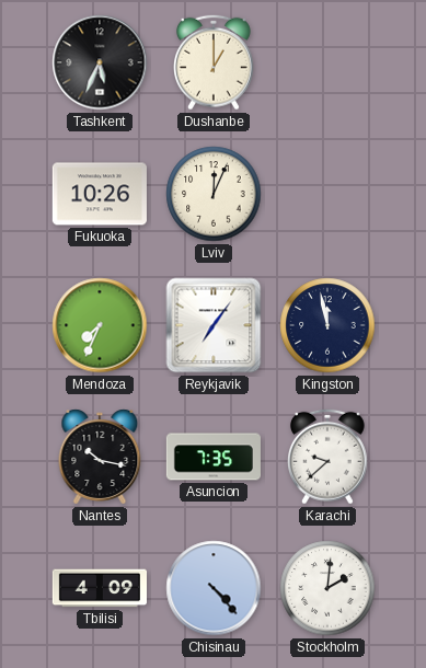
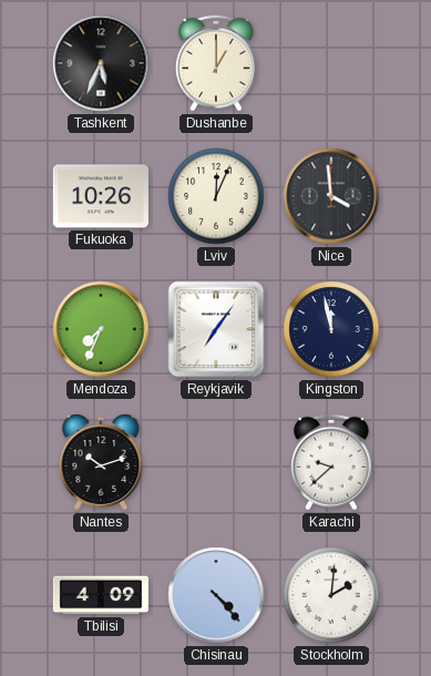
Nice: none -> 3:59 (331, 196)
Nantes: 10:17 -> 10:12 (101, 462)
Asuncion: 7:35 -> none (214, 457)
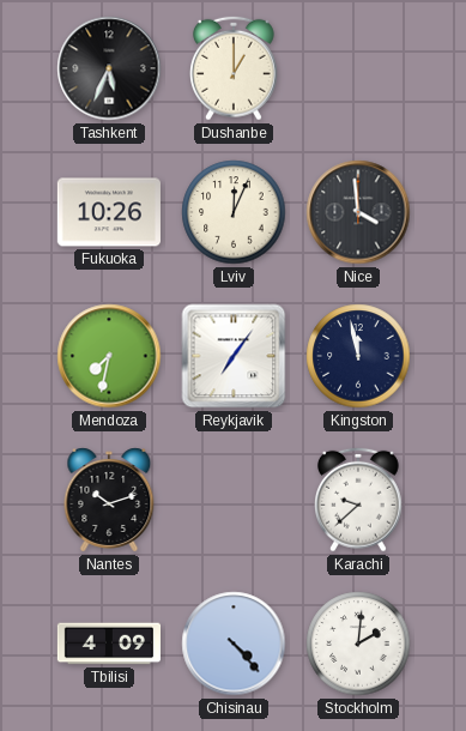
Mendoza: 7:34 -> 7:32 (109, 356)
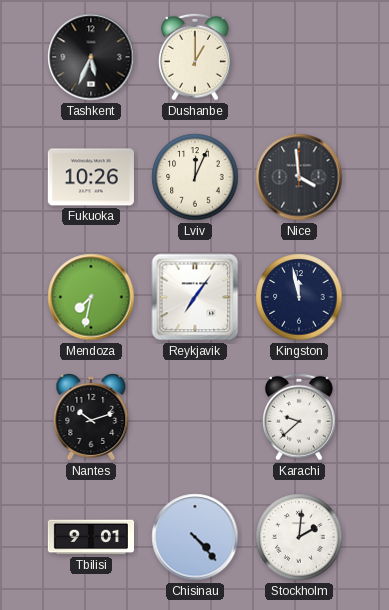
Tbilisi: 4:09 -> 9:01 (90, 537)
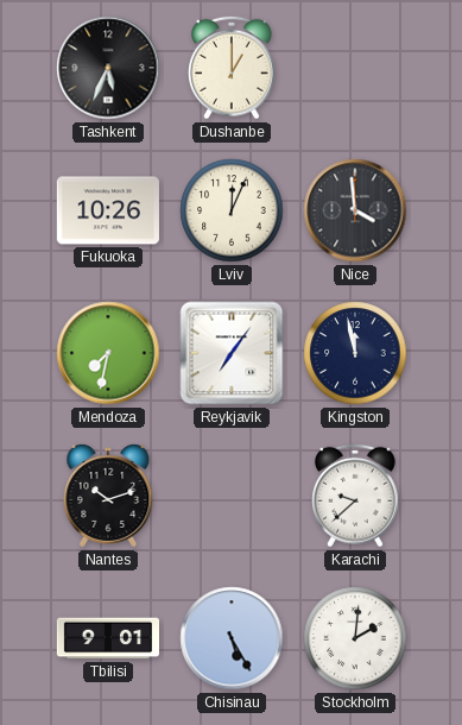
Chisinau: 4:23 -> 5:25 (232, 638)
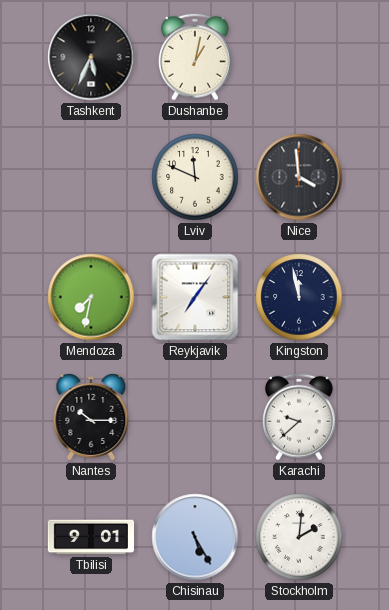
Dushanbe: 1:00 -> 1:02 (196, 57)
Fukuoka: 10:26 -> none (108, 210)
Lviv: 12:04 -> 11:49 (195, 177)
Nantes: 10:12 -> 10:15 (91, 417)
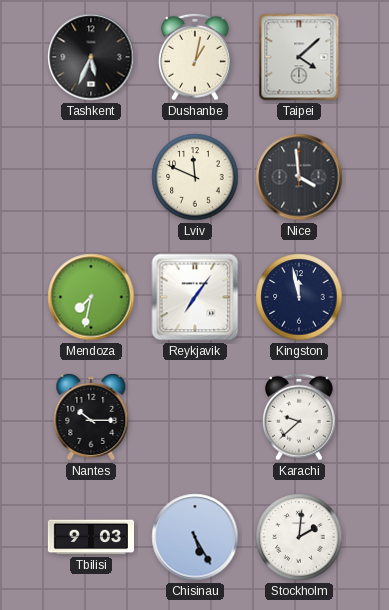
Taipei: none -> 4:08 (299, 57)
Tbilisi: 9:01 -> 9:03 (90, 537)
